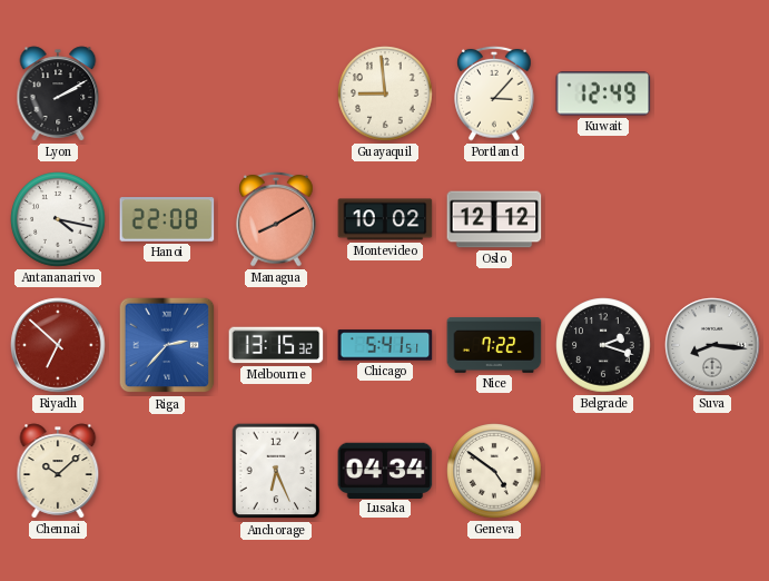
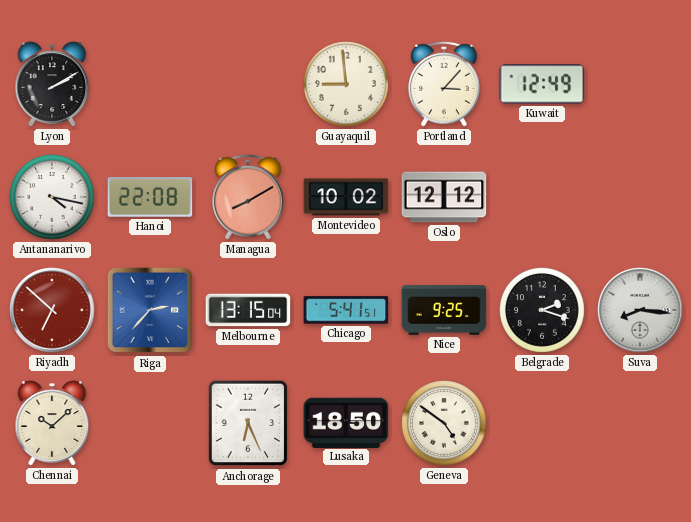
Melbourne: 13:15:32 -> 13:15:04 (248, 310)
Nice: 7:22 -> 9:25 (444, 311)
Lusaka: 04:34 -> 18:50 (346, 422)
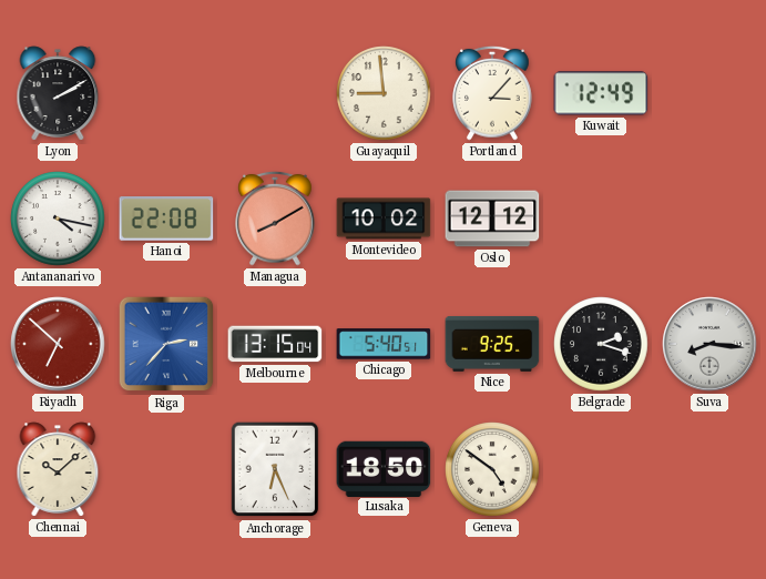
Chicago: 5:41 -> 5:40 (384, 344)
